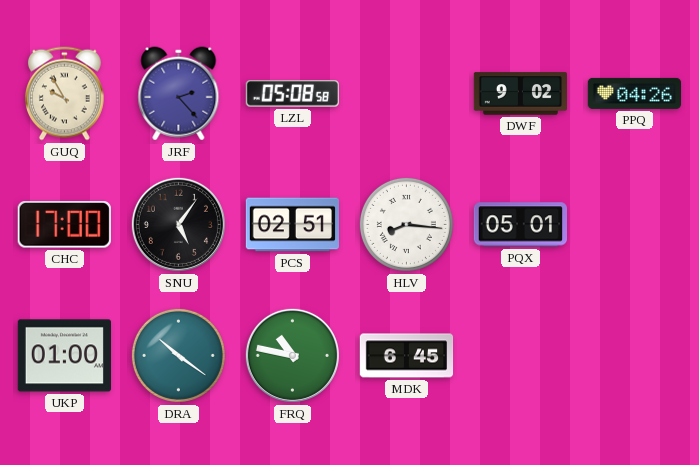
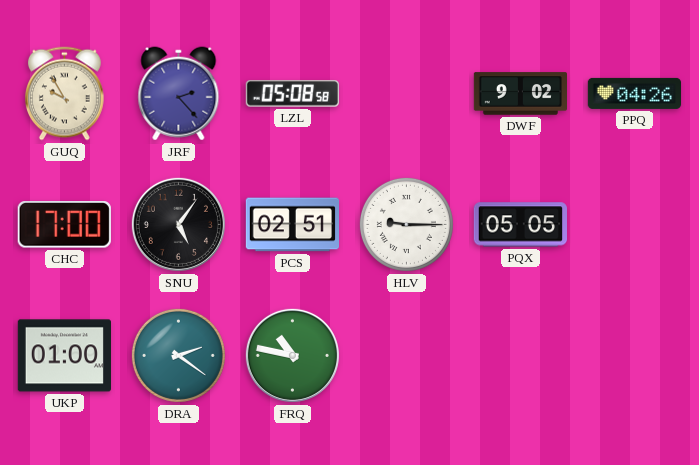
HLV: 8:16 -> 9:15 (406, 224)
PQX: 05:01 -> 05:05 (520, 225)
DRA: 10:21 -> 2:21 (178, 355)
MDK: 6:45 -> none (407, 356)
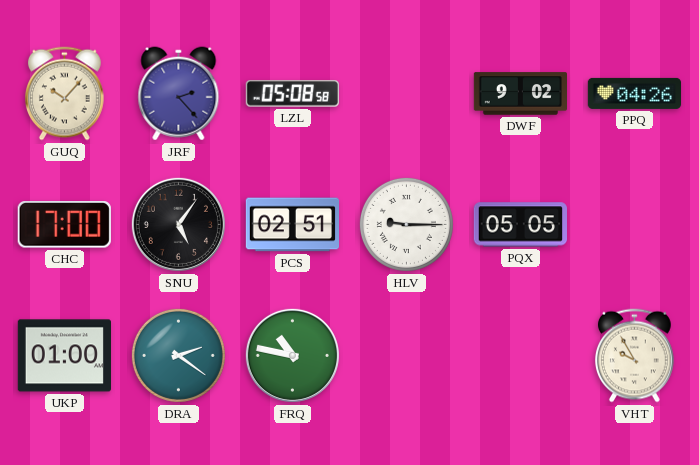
GUQ: 9:55 -> 10:07 (65, 94)
VHT: none -> 9:55 (635, 356)
